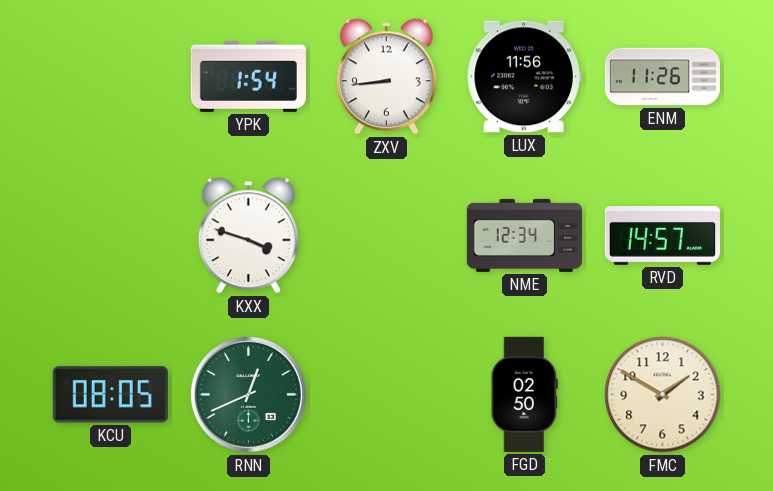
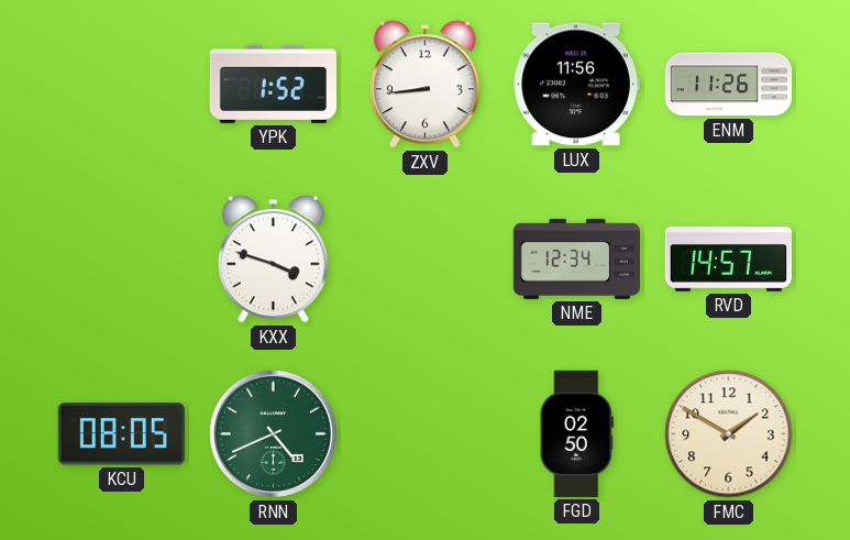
YPK: 1:54 -> 1:52 (273, 84)
RNN: 12:41 -> 4:41 (273, 433)
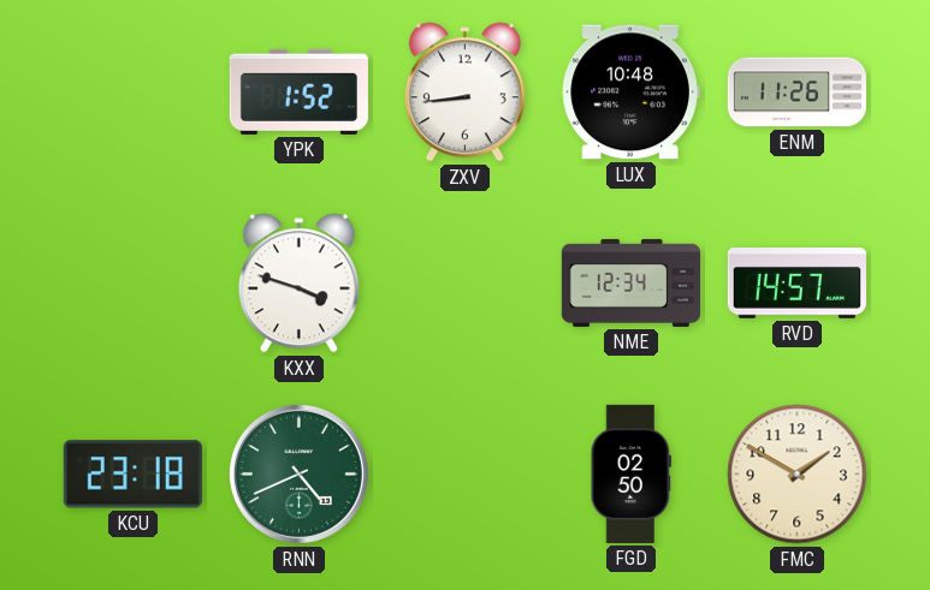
LUX: 11:56 -> 10:48 (630, 93)
KCU: 08:05 -> 23:18 (132, 475)
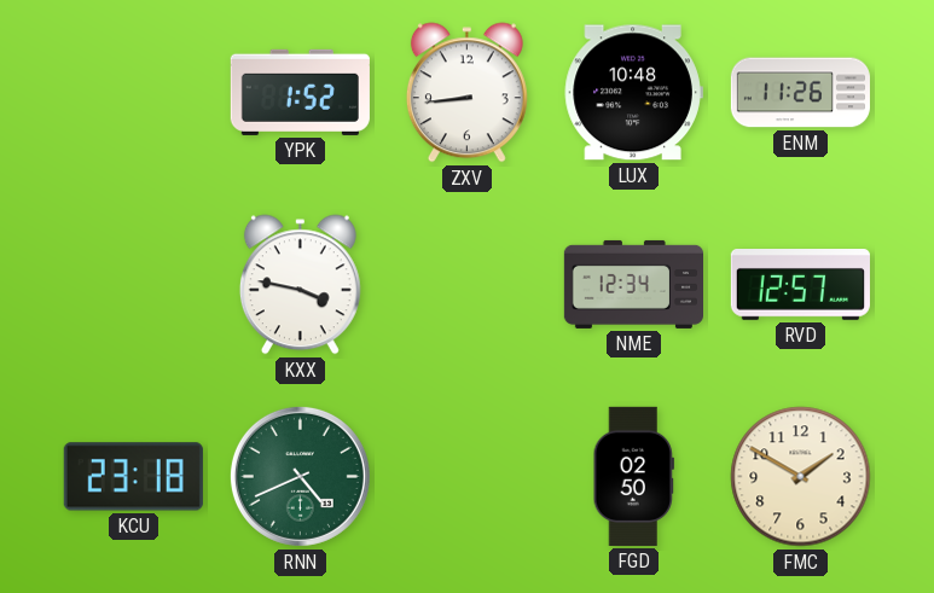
KXX: 3:48 -> 3:47 (300, 285)
RVD: 14:57 -> 12:57 (800, 285)
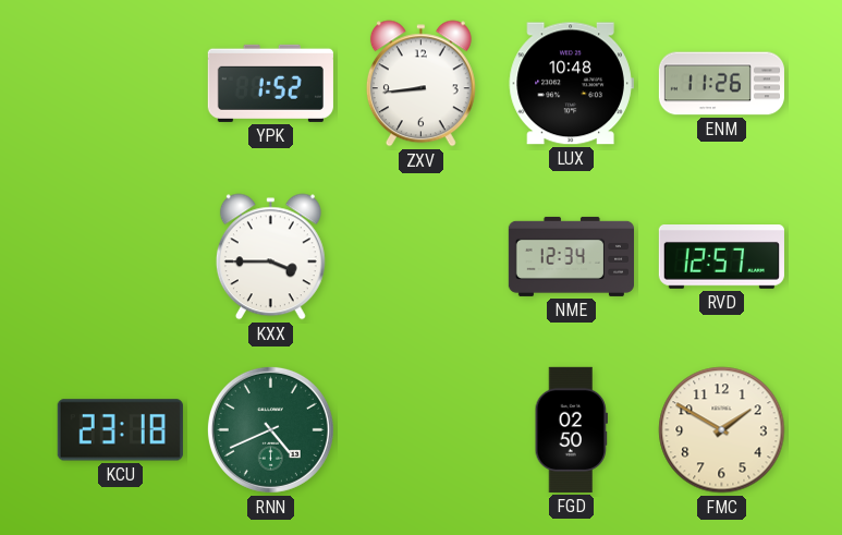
KXX: 3:47 -> 3:45 (270, 257)
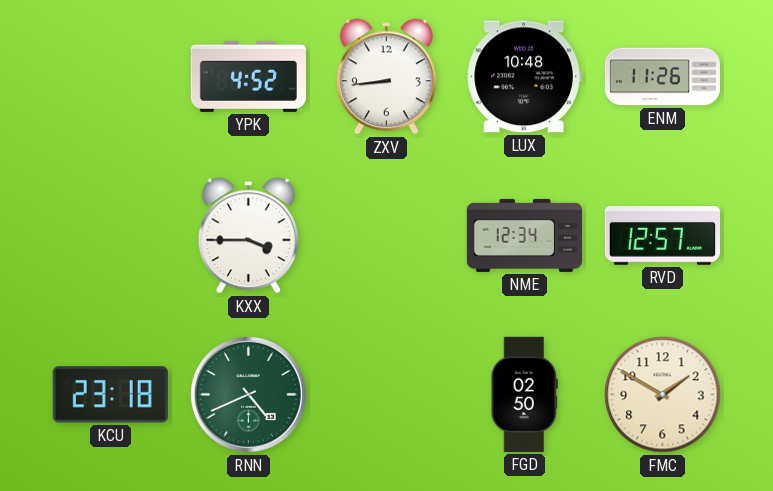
YPK: 1:52 -> 4:52 (248, 76)
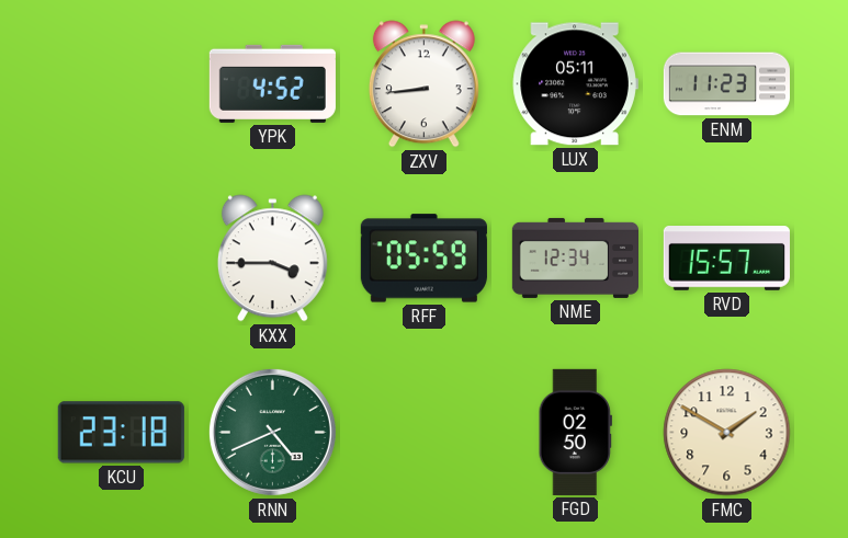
LUX: 10:48 -> 05:11 (575, 84)
ENM: 11:26 -> 11:23 (726, 84)
RFF: none -> 05:59 (423, 259)
RVD: 12:57 -> 15:57 (726, 259)
